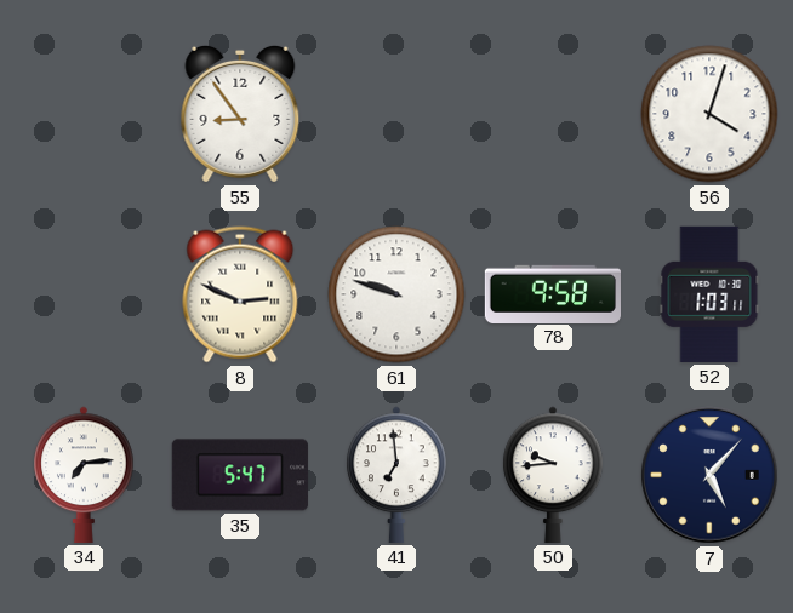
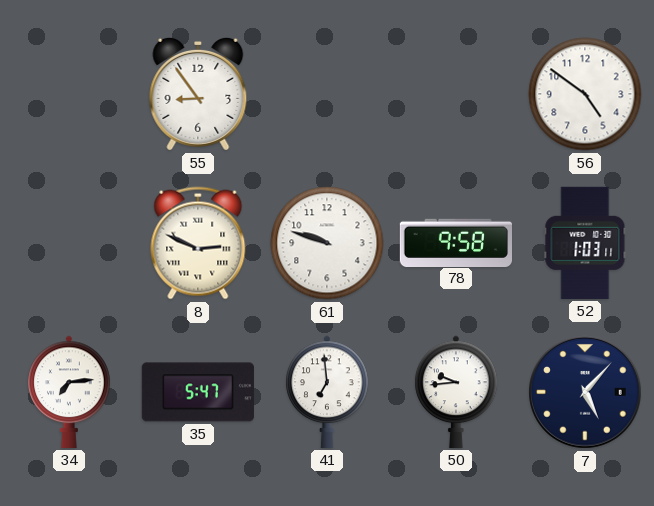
56: 4:03 -> 4:51 (585, 94)
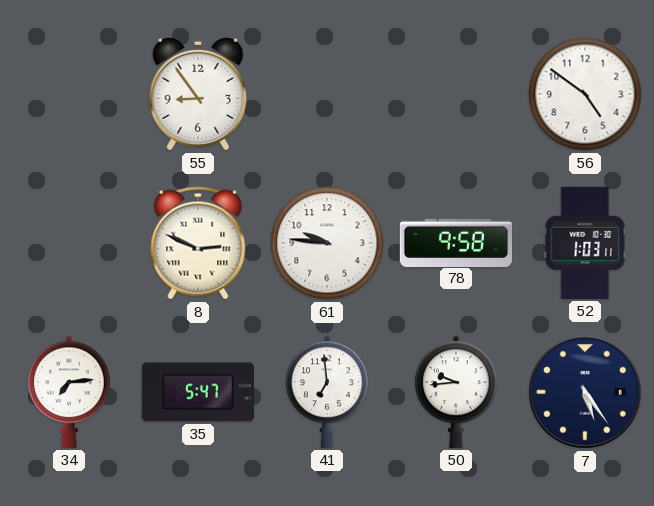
61: 9:48 -> 9:46 (327, 243)
7: 5:07 -> 5:24 (585, 392)
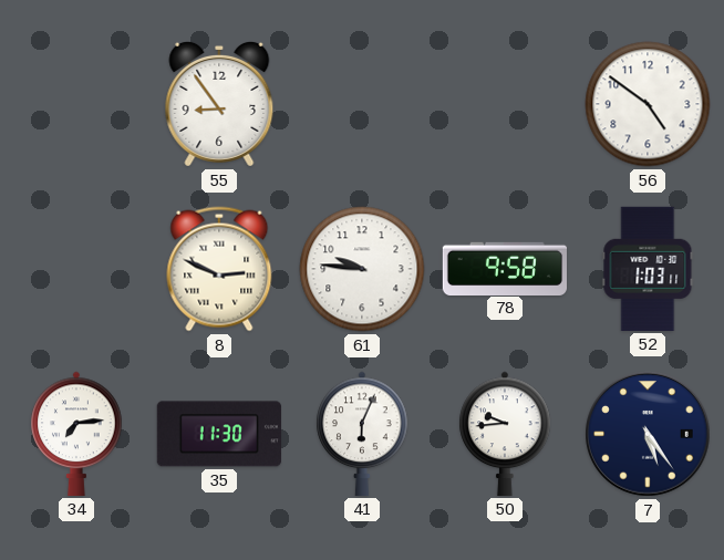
35: 5:47 -> 11:30 (219, 434)
41: 6:59 -> 6:04 (362, 434)
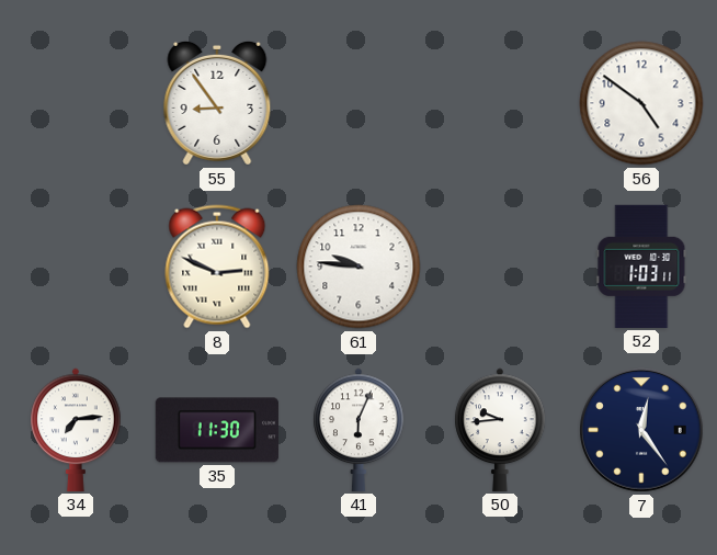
78: 9:58 -> none (504, 268)
7: 5:24 -> 12:24 (641, 430)
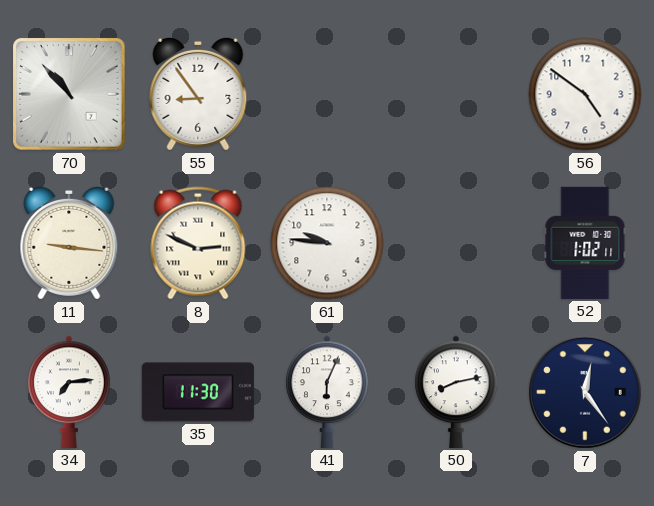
70: none -> 10:53 (70, 95)
11: none -> 9:16 (69, 243)
52: 1:03 -> 1:02 (585, 243)
50: 9:44 -> 8:13 (456, 392)
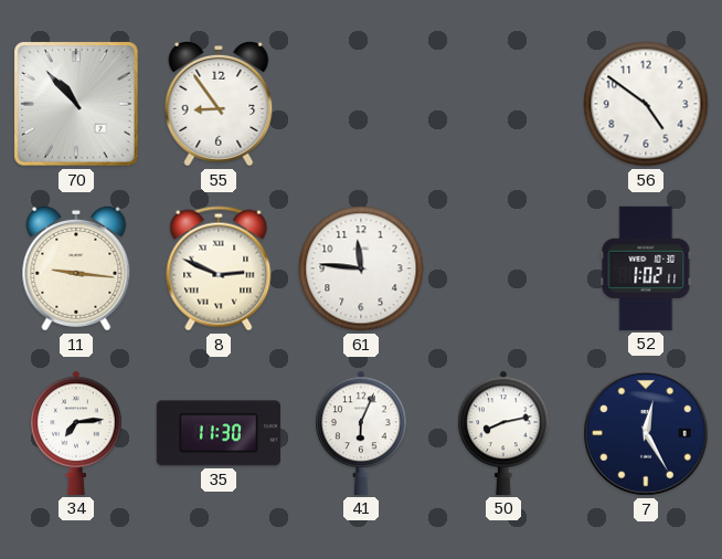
61: 9:46 -> 11:46 (361, 268)
7: 12:24 -> 12:25 (646, 433)
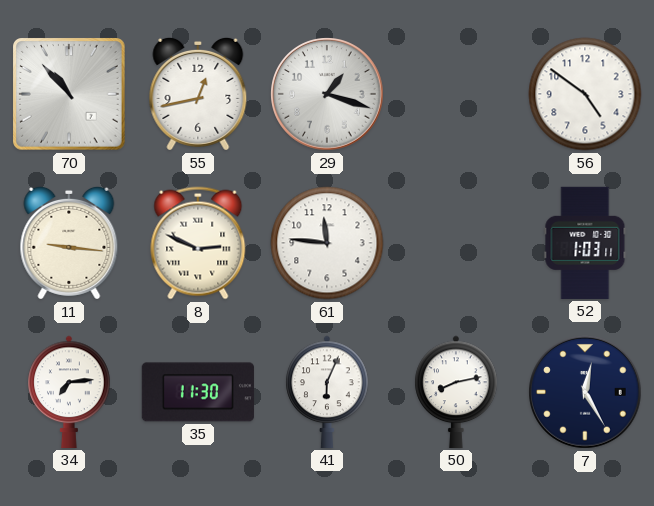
55: 8:54 -> 12:43 (198, 94)
29: none -> 1:18 (327, 94)
52: 1:02 -> 1:03 (585, 243)
